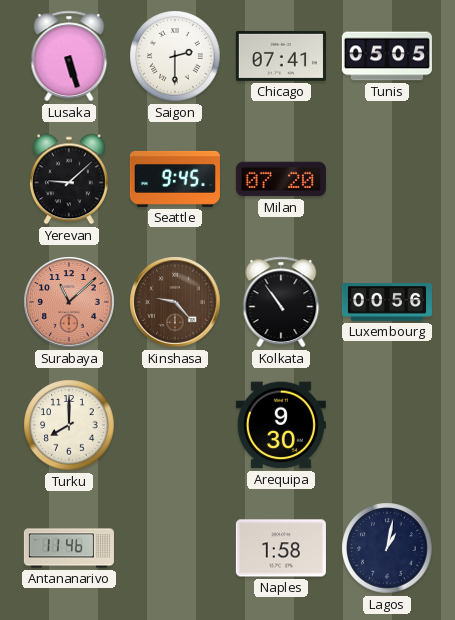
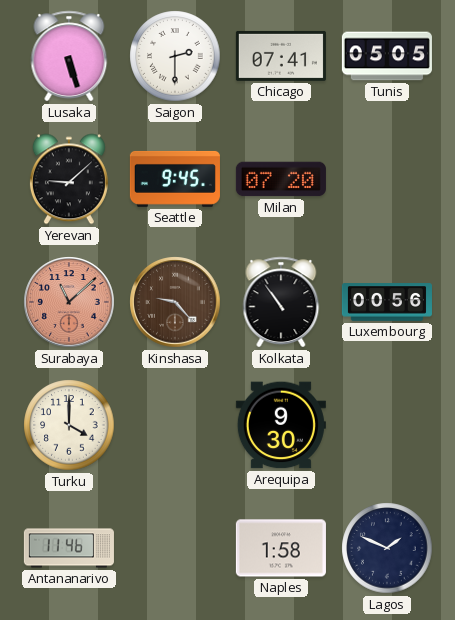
Turku: 8:00 -> 4:00 (69, 425)
Lagos: 1:02 -> 1:49 (387, 548)
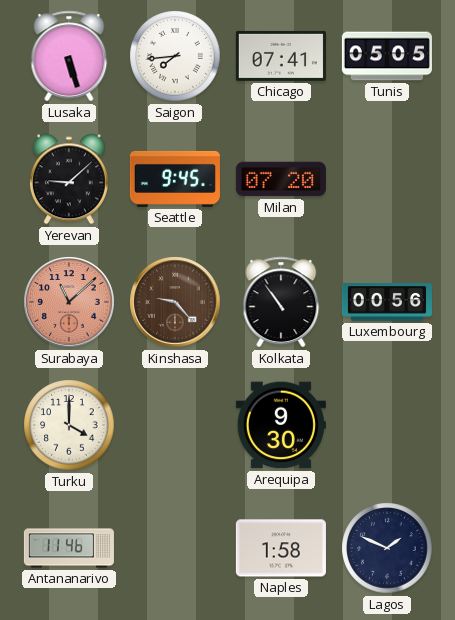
Saigon: 2:30 -> 7:44 (175, 56)
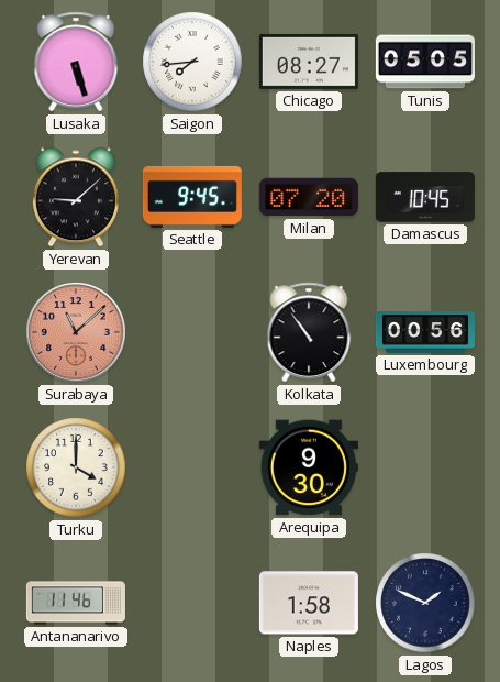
Chicago: 07:41 -> 08:27 (309, 62)
Damascus: none -> 10:45 (425, 197)
Kinshasa: 9:23 -> none (175, 302)
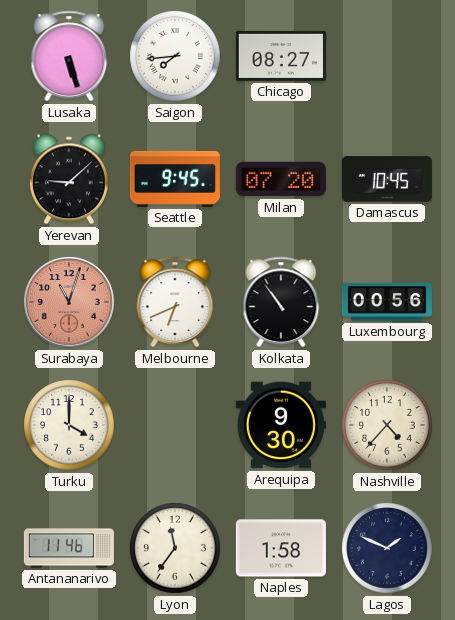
Tunis: 05:05 -> none (425, 62)
Surabaya: 11:08 -> 11:03 (69, 302)
Melbourne: none -> 6:41 (175, 302)
Nashville: none -> 4:37 (387, 425)
Lyon: none -> 11:36 (175, 548)
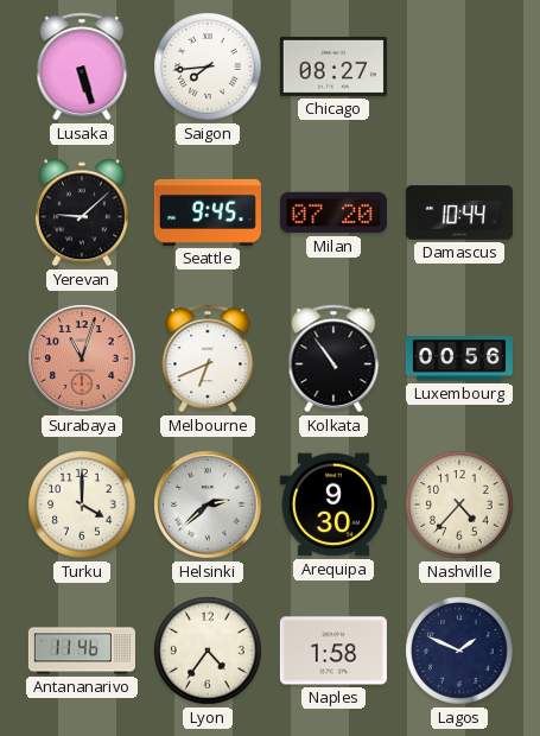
Damascus: 10:45 -> 10:44 (459, 212)
Helsinki: none -> 2:38 (208, 505)
Lyon: 11:36 -> 4:36 (208, 651)
